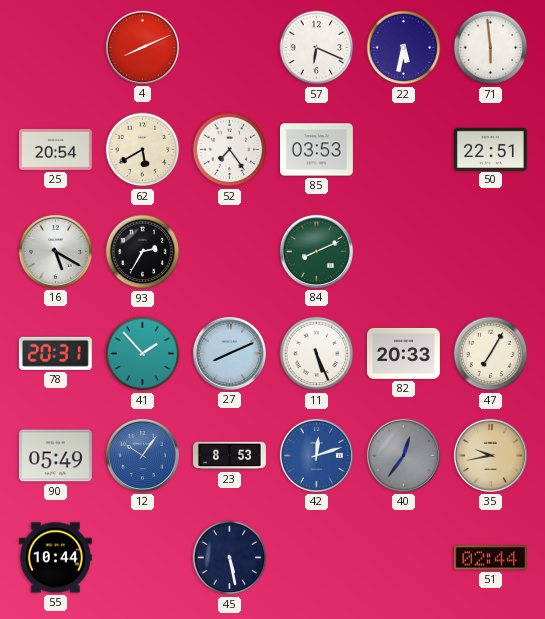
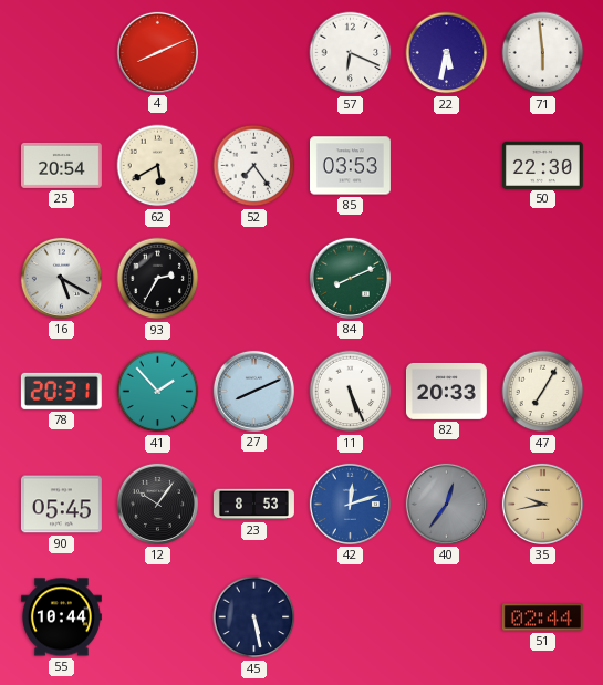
50: 22:51 -> 22:30 (542, 165)
90: 05:49 -> 05:45 (61, 505)
12 dial: blue -> black (157, 504)
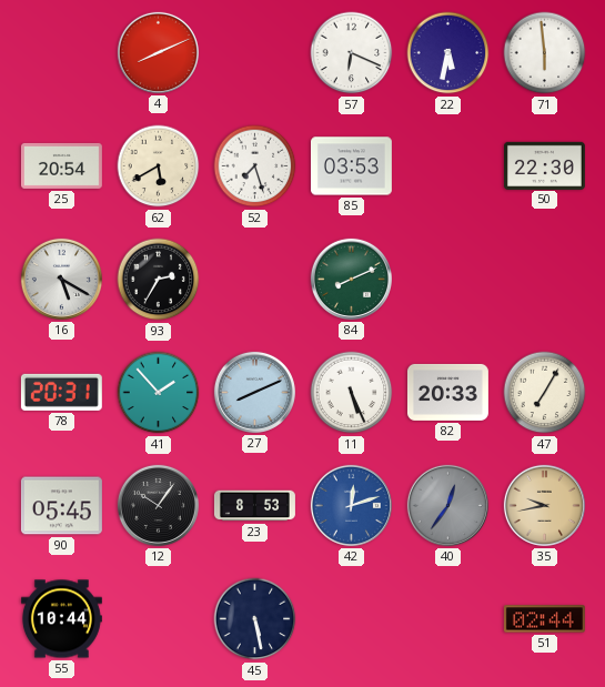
52: 7:24 -> 7:27 (255, 166)
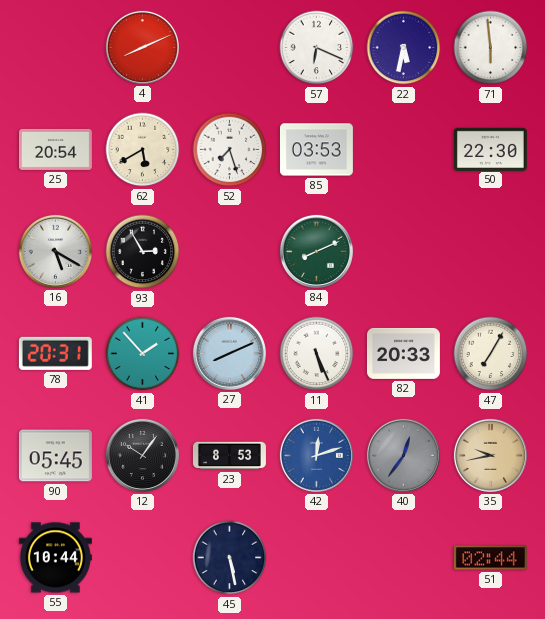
93: 2:35 -> 2:55 (143, 252)
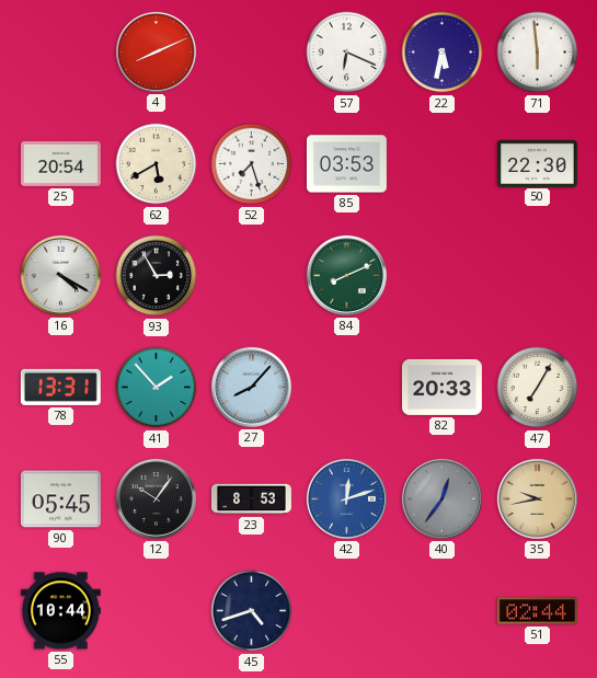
16: 5:20 -> 4:20 (60, 275)
78: 20:31 -> 13:31 (60, 387)
27: 8:11 -> 8:07 (251, 387)
11: 5:26 -> none (317, 354)
45: 5:28 -> 4:42 (252, 611)
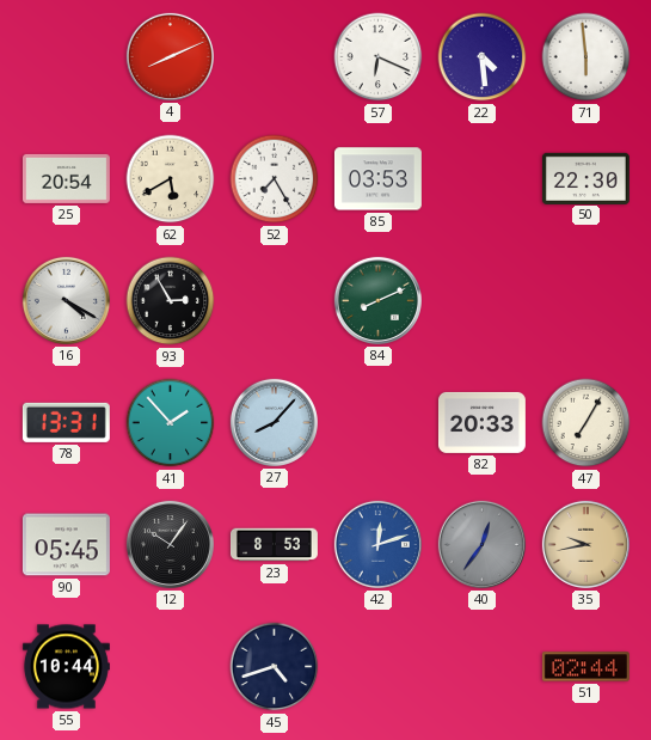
22: 5:32 -> 4:29 (483, 57)
52: 7:27 -> 7:25 (275, 179)
